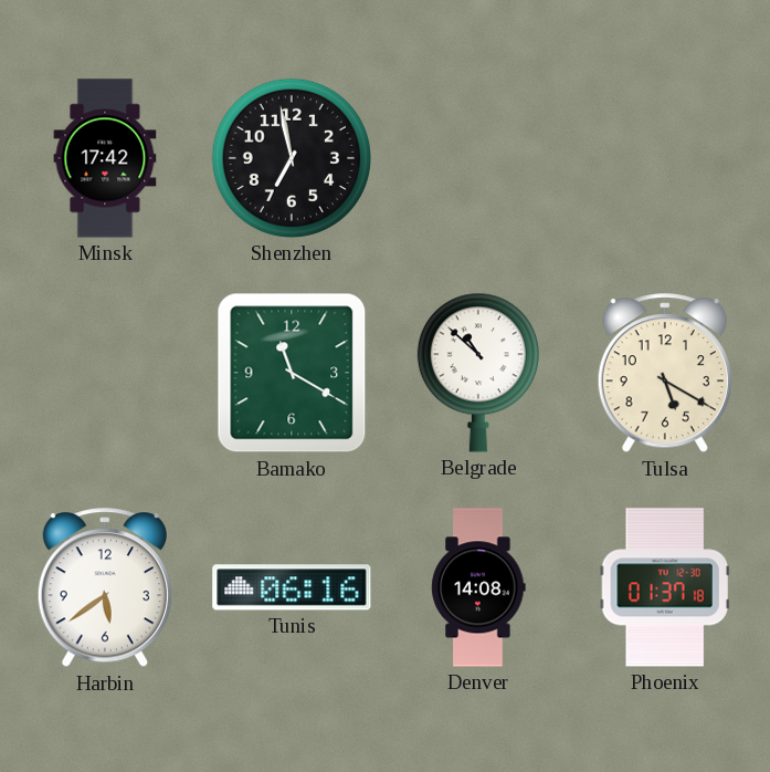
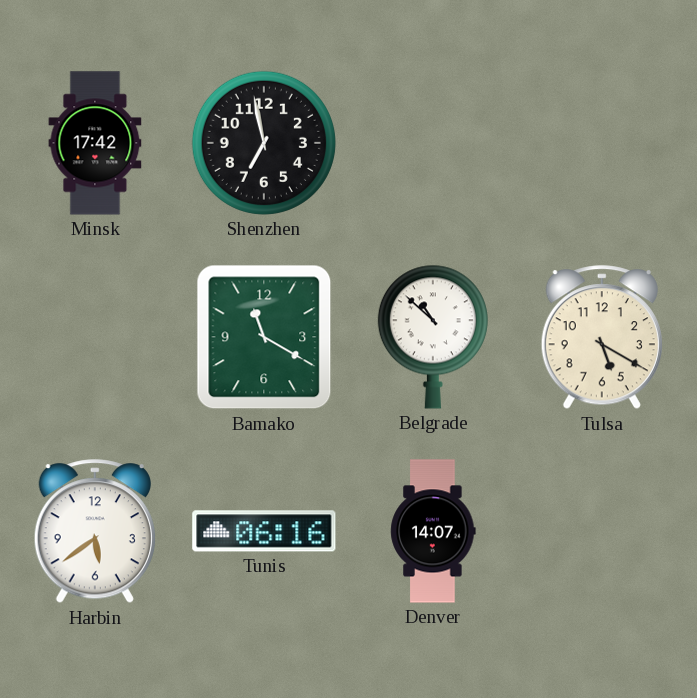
Denver: 14:08 -> 14:07 (433, 531)
Phoenix: 01:37 -> none (665, 587)
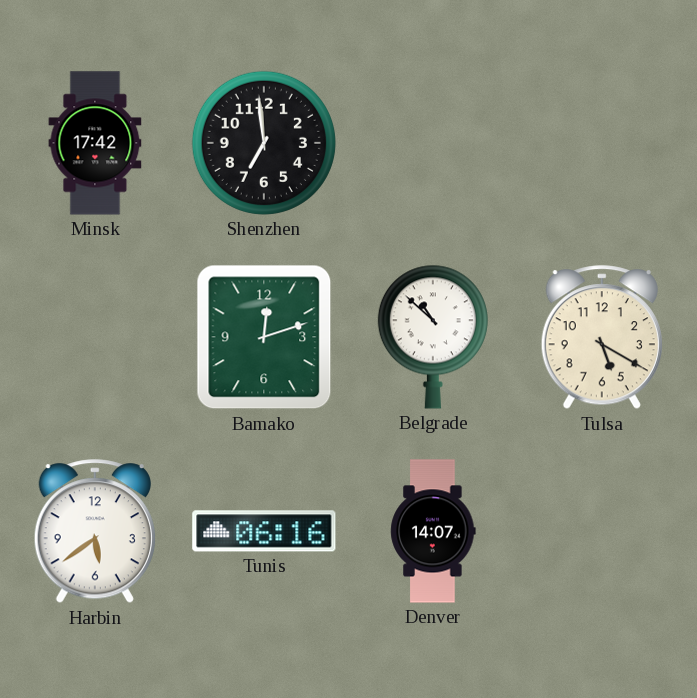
Shenzhen: 6:58 -> 6:59 (264, 143)
Bamako: 11:20 -> 12:12 (264, 337)
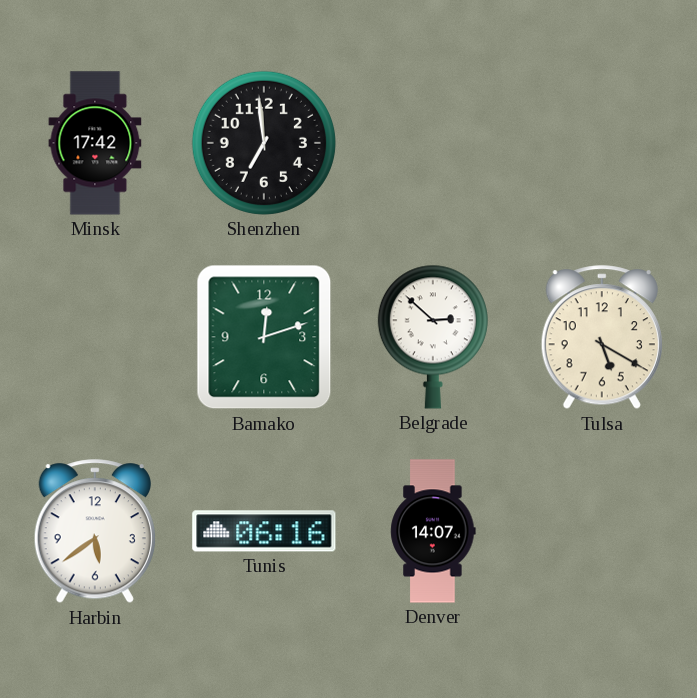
Belgrade: 10:52 -> 2:52 (433, 337)
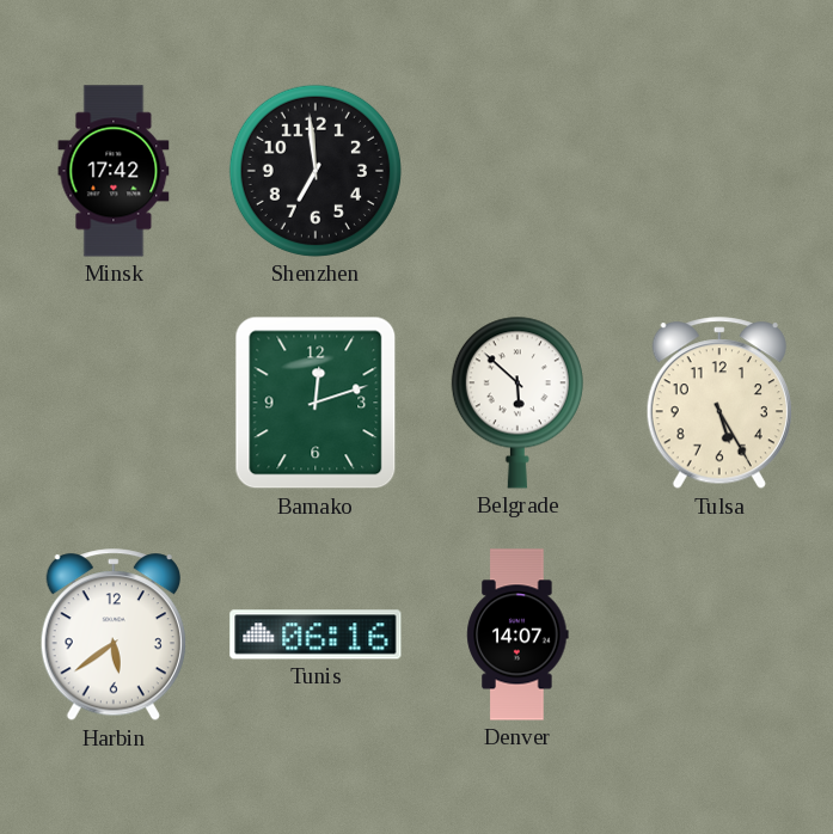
Belgrade: 2:52 -> 5:52 (517, 403)
Tulsa: 5:20 -> 5:25 (719, 404)
